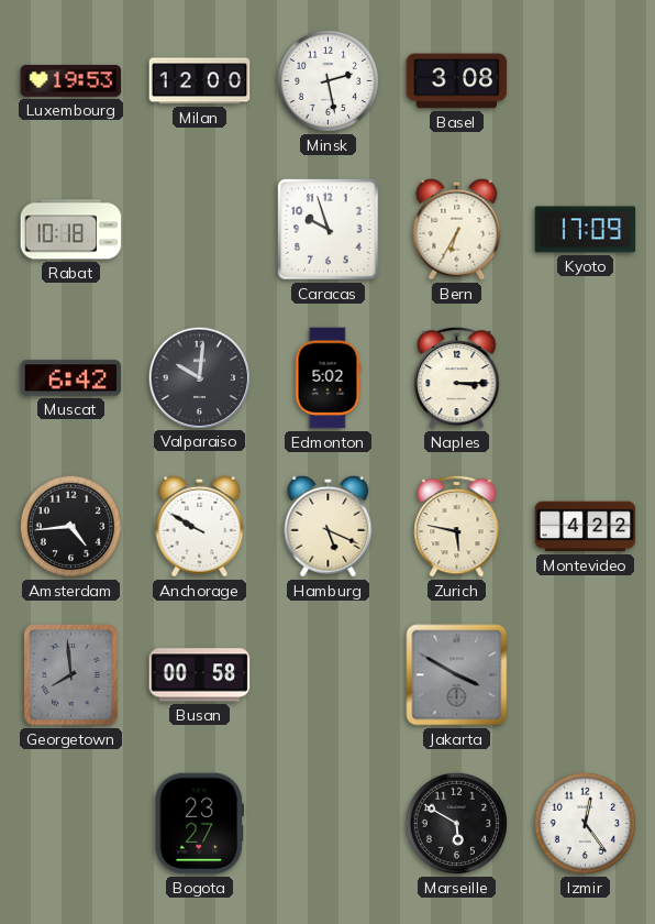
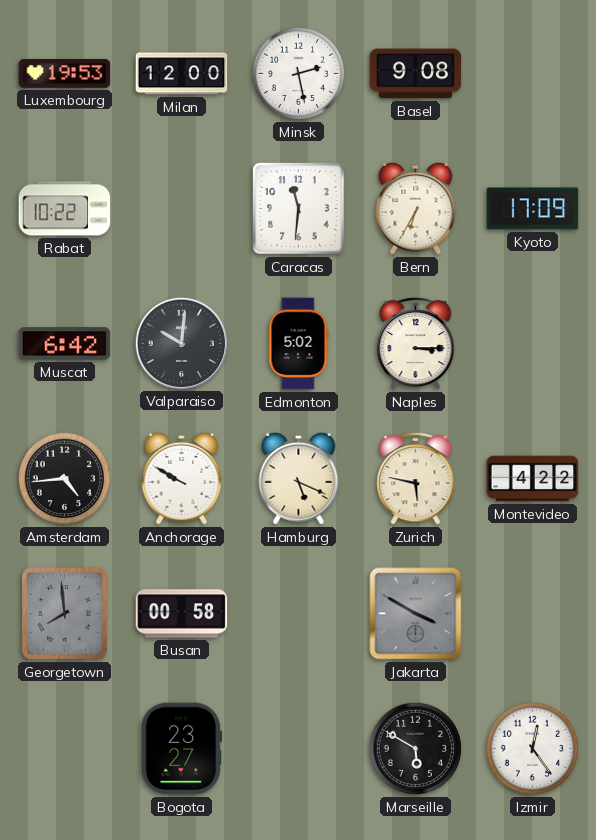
Basel: 3:08 -> 9:08 (416, 74)
Rabat: 10:18 -> 10:22 (65, 209)
Caracas: 9:57 -> 11:31 (299, 209)
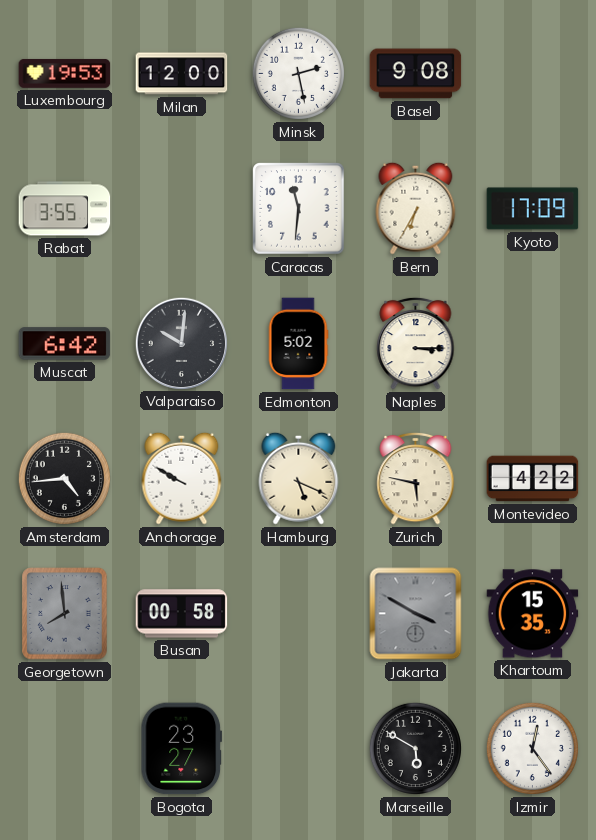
Rabat: 10:22 -> 3:55 (65, 209)
Khartoum: none -> 15:35 (533, 614)
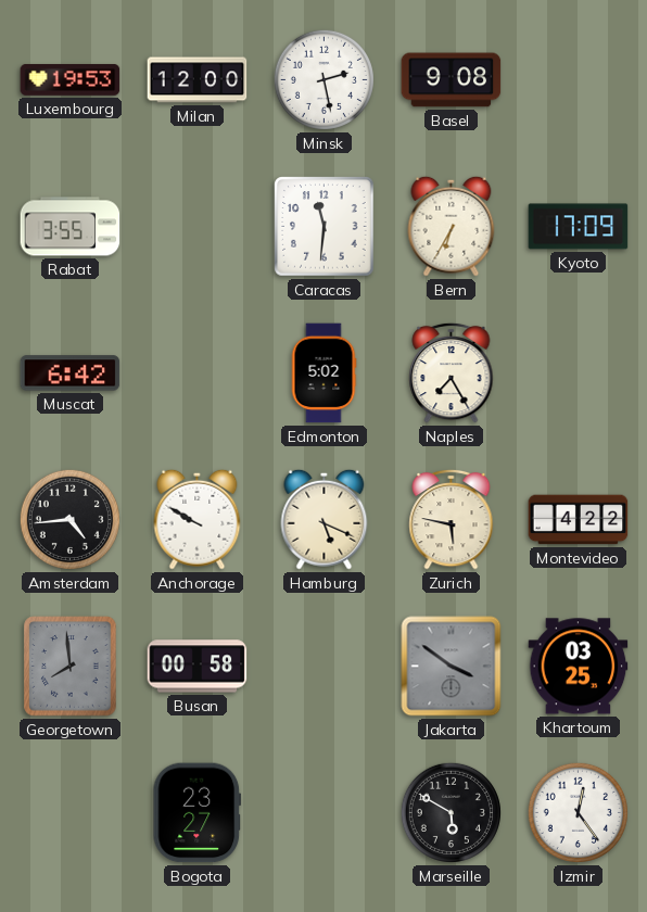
Valparaiso: 10:01 -> none (181, 343)
Naples: 3:15 -> 7:25 (452, 372)
Jakarta: 3:50 -> 3:51 (452, 667)
Khartoum: 15:35 -> 03:25 (579, 667)
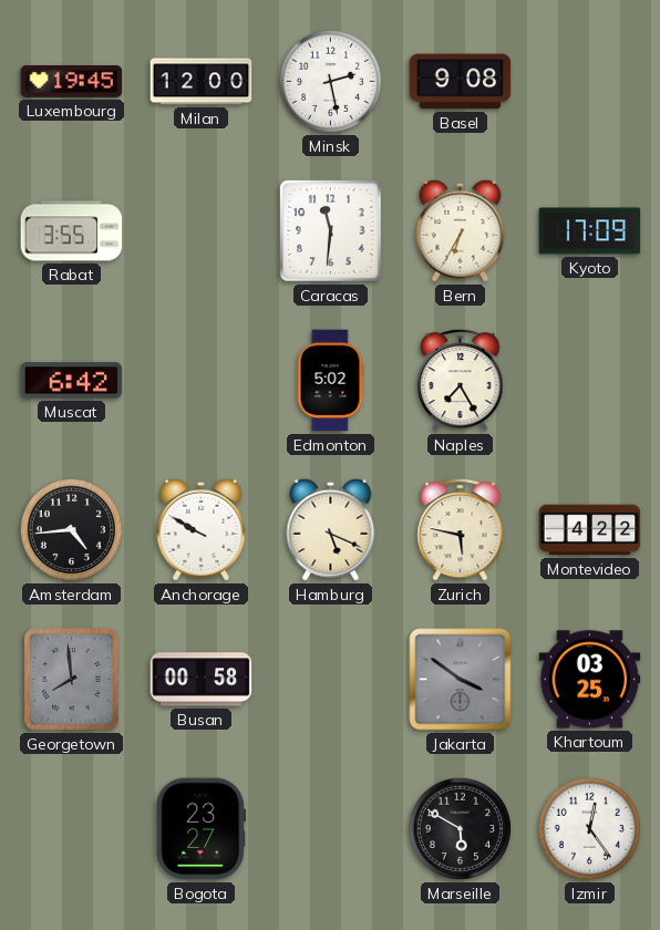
Luxembourg: 19:53 -> 19:45 (72, 82)
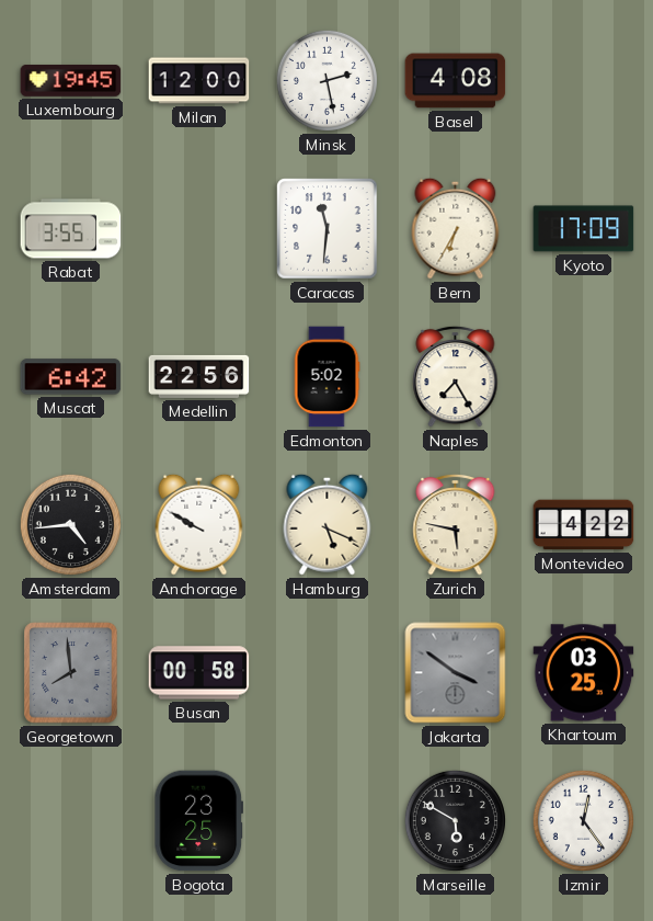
Basel: 9:08 -> 4:08 (456, 81)
Medellin: none -> 22:56 (199, 376)
Bogota: 23:27 -> 23:25 (198, 821)
